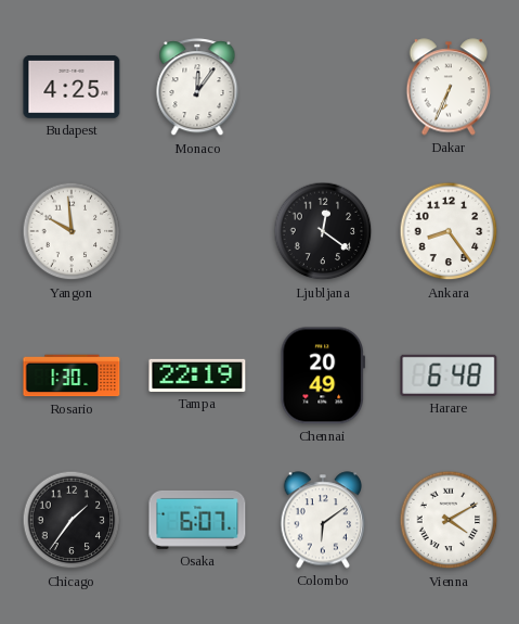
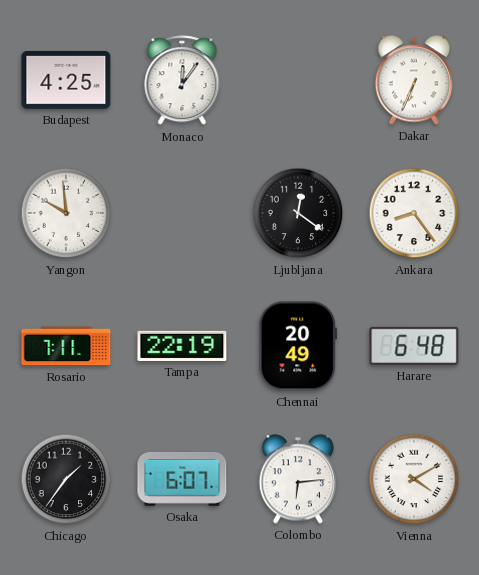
Rosario: 1:30 -> 7:11 (66, 346)
Colombo: 6:09 -> 6:14 (298, 479)
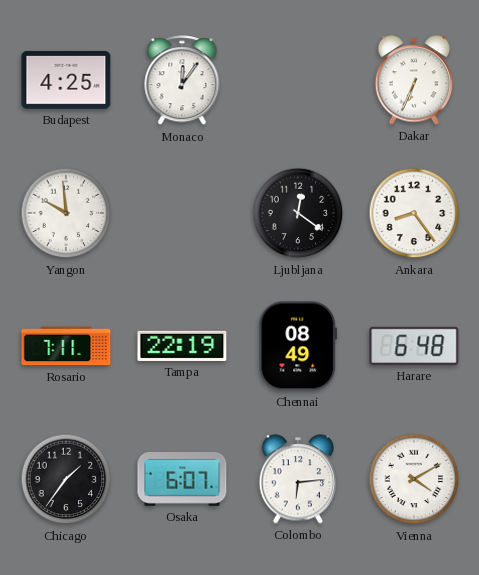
Chennai: 20:49 -> 08:49 (298, 346)
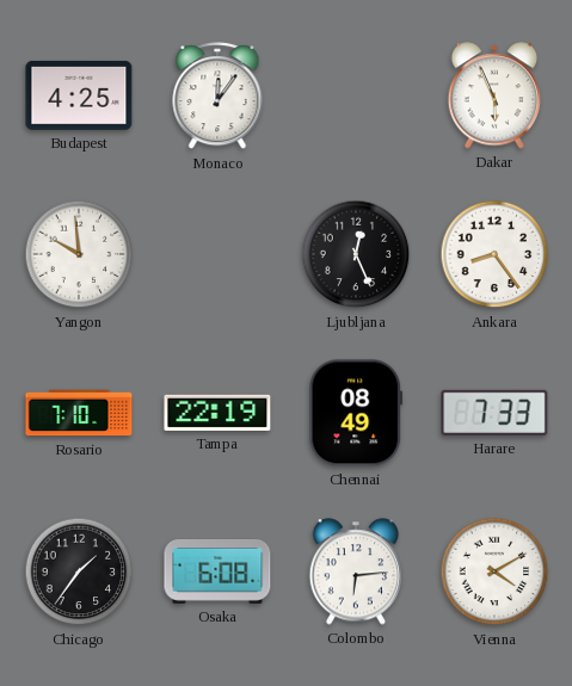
Dakar: 6:34 -> 5:56 (494, 95)
Ljubljana: 12:21 -> 12:26 (356, 254)
Rosario: 7:11 -> 7:10 (79, 413)
Harare: 6:48 -> 7:33 (494, 413)
Osaka: 6:07 -> 6:08 (217, 571)
